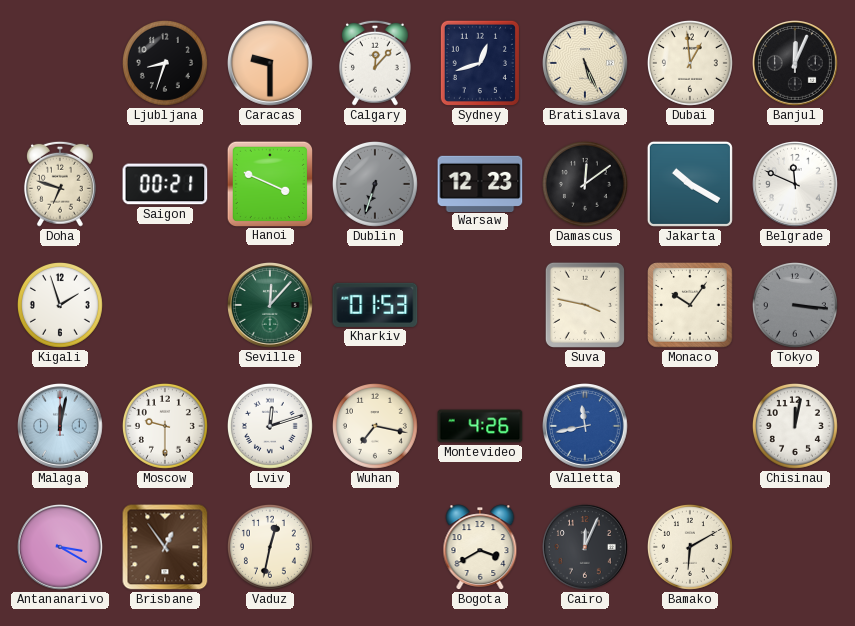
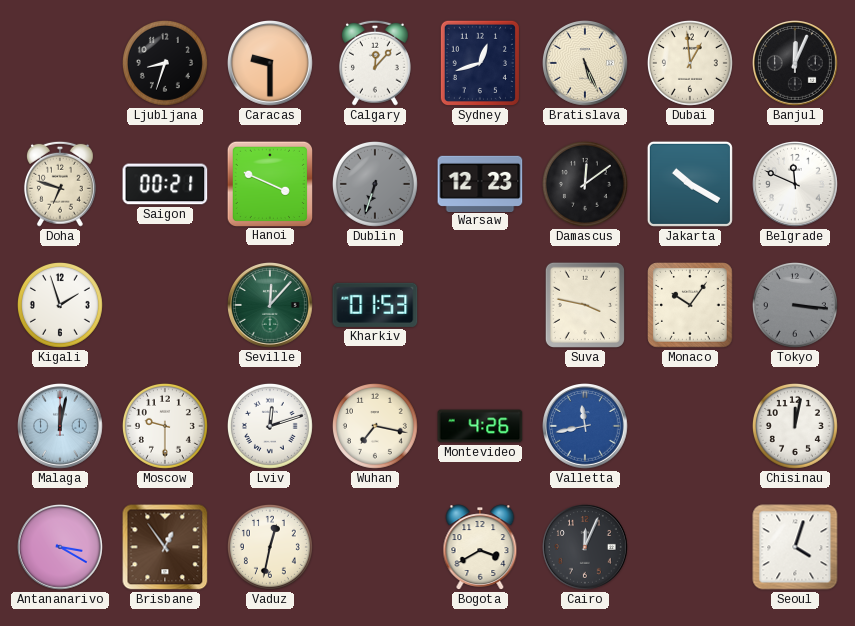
Bamako: 6:10 -> none (690, 547)
Seoul: none -> 4:03 (795, 547)
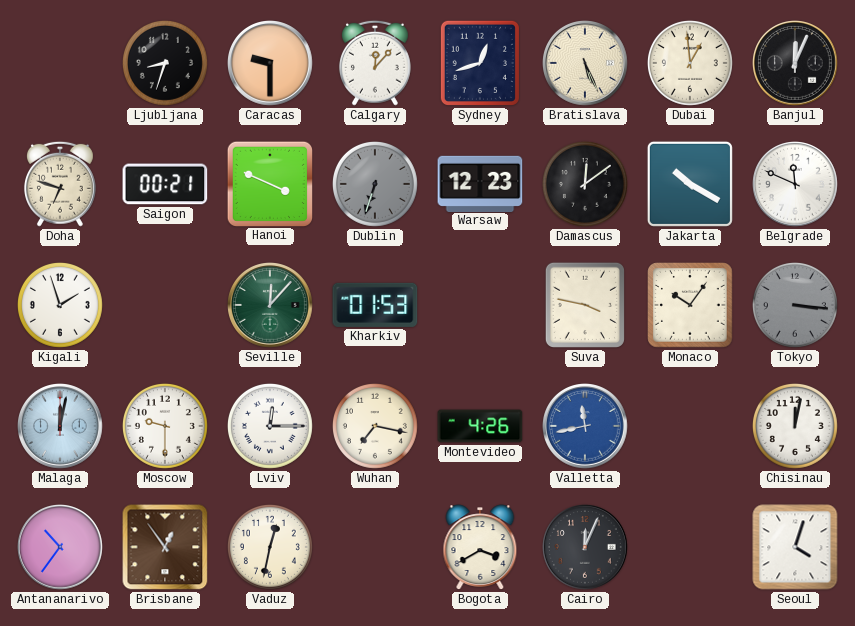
Lviv: 12:12 -> 12:15 (270, 426)
Antananarivo: 3:20 -> 10:36 (61, 548)
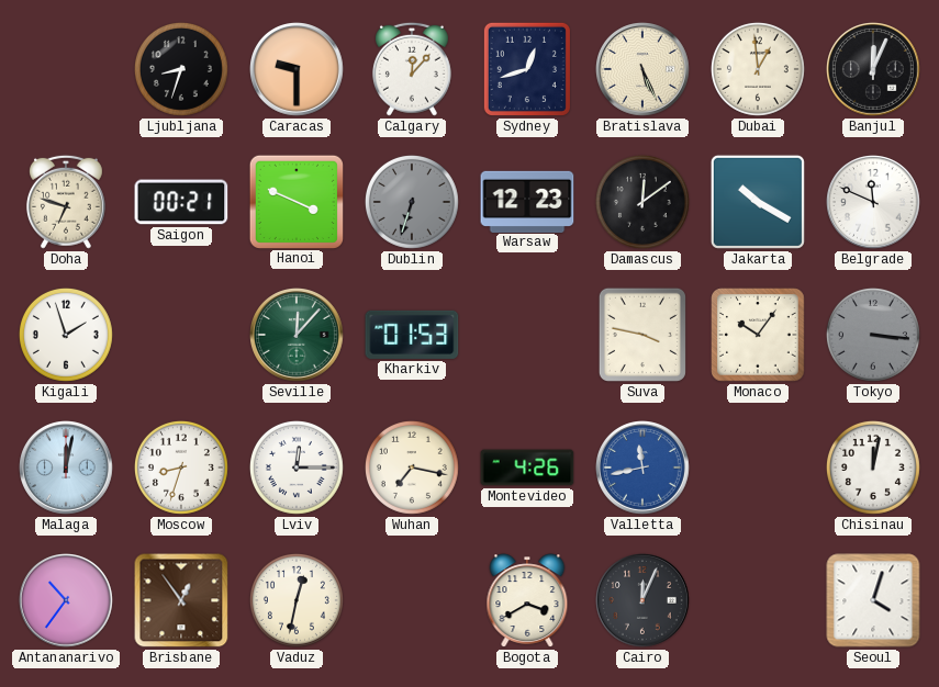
Moscow: 9:30 -> 8:33 (181, 468)
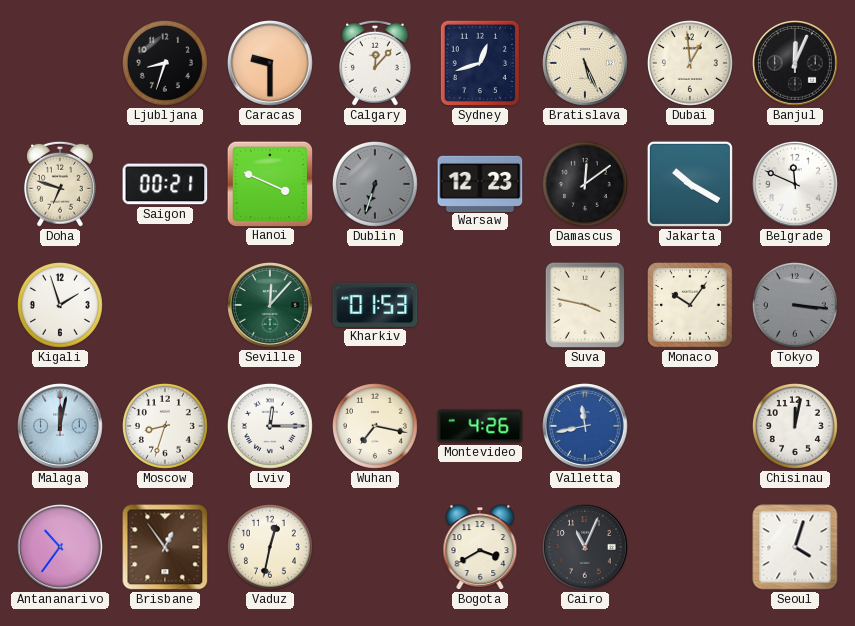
Cairo: 12:04 -> 11:04 (586, 548)
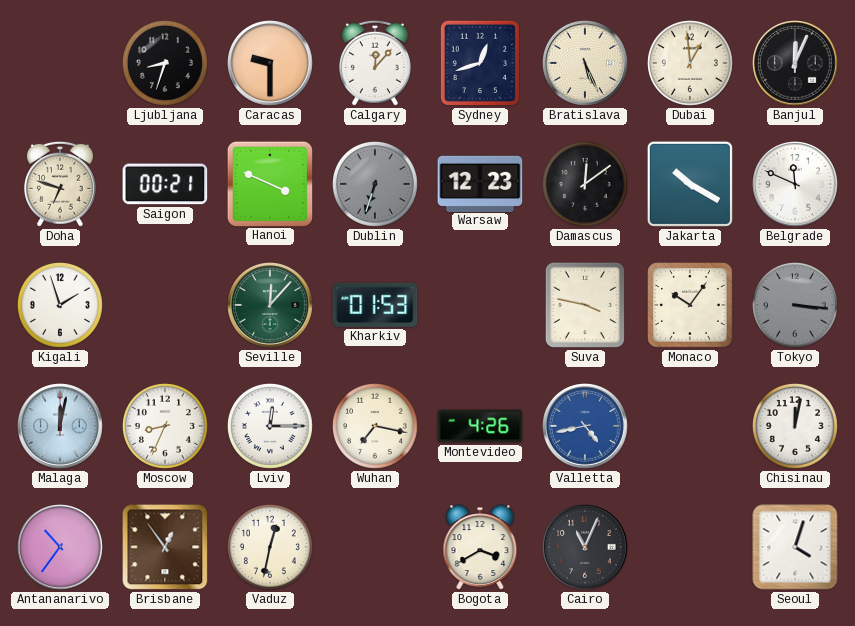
Moscow: 8:33 -> 8:34 (165, 426)
Valletta: 11:43 -> 4:43 (586, 427)
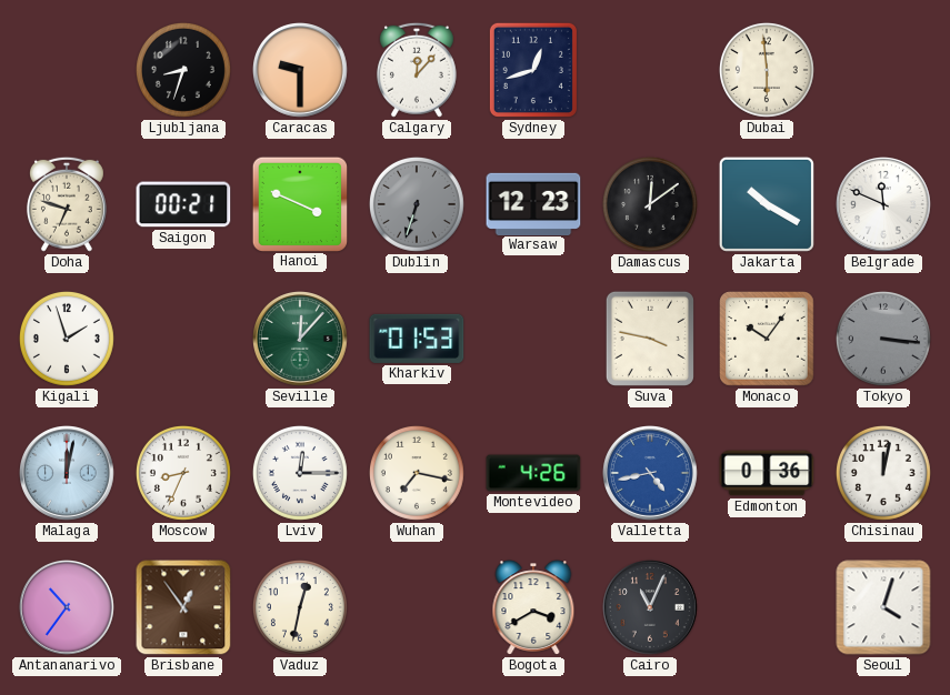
Bratislava: 5:26 -> none (586, 64)
Dubai: 12:59 -> 5:59 (767, 70)
Banjul: 12:04 -> none (796, 64)
Edmonton: none -> 0:36 (767, 473)
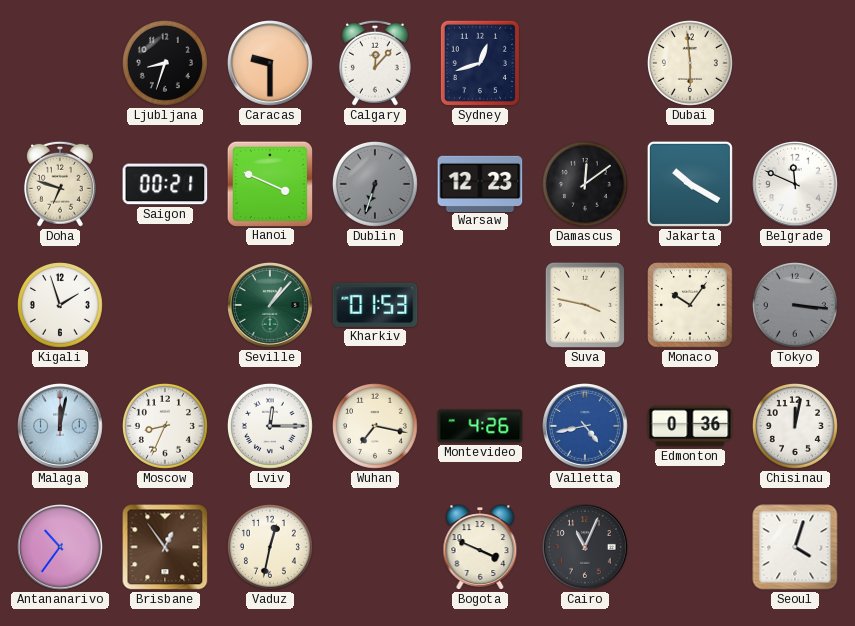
Seville: 12:07 -> 1:07 (271, 306)
Bogota: 3:40 -> 3:49 (480, 547)
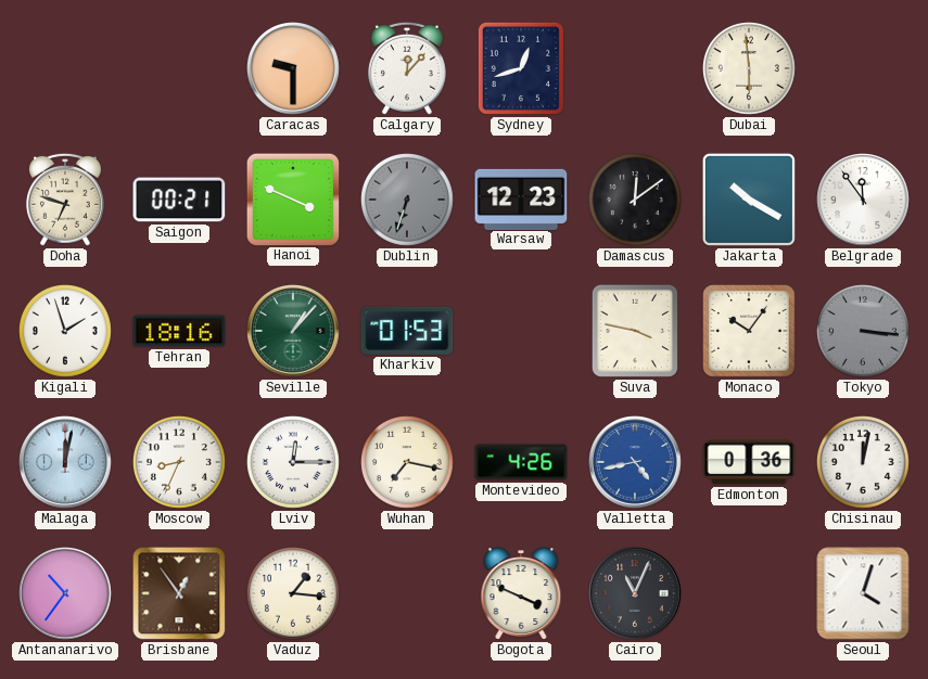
Ljubljana: 8:33 -> none (165, 63)
Belgrade: 11:49 -> 11:54 (864, 201)
Tehran: none -> 18:16 (179, 331)
Vaduz: 12:32 -> 1:16 (293, 593)
